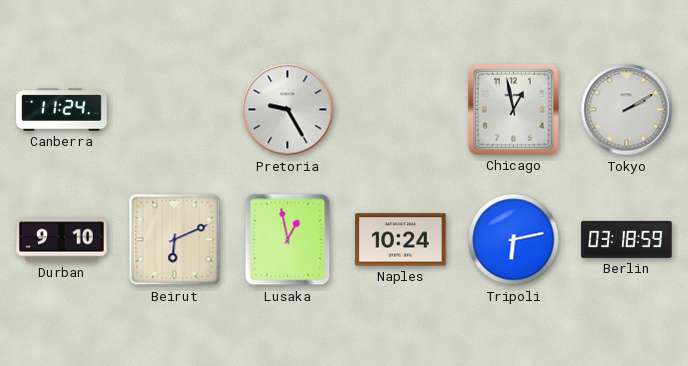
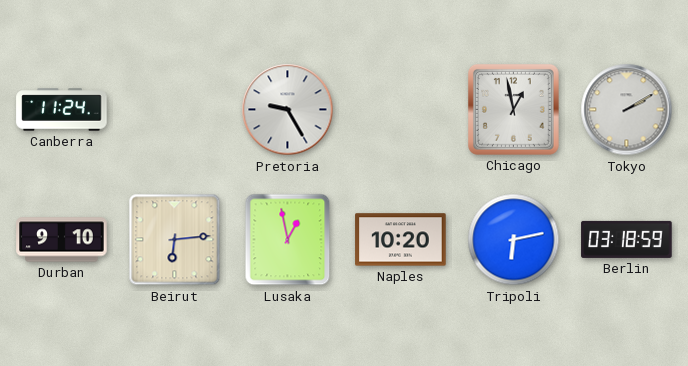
Beirut: 6:11 -> 6:14 (175, 240)
Naples: 10:24 -> 10:20 (401, 240)
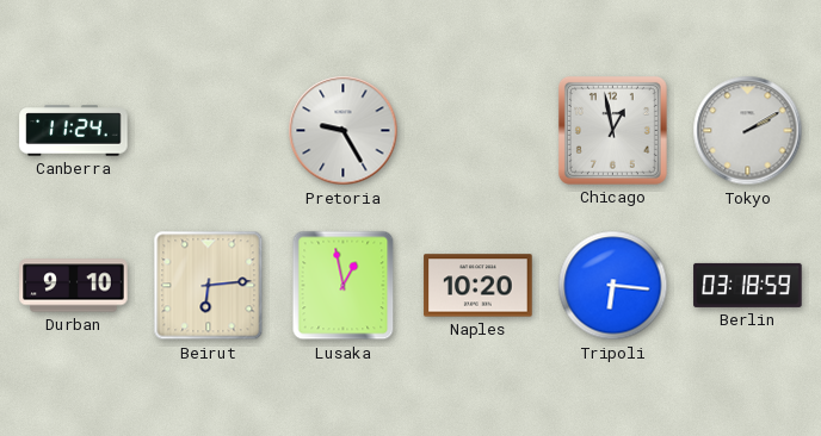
Tripoli: 6:13 -> 6:16 (613, 286)
